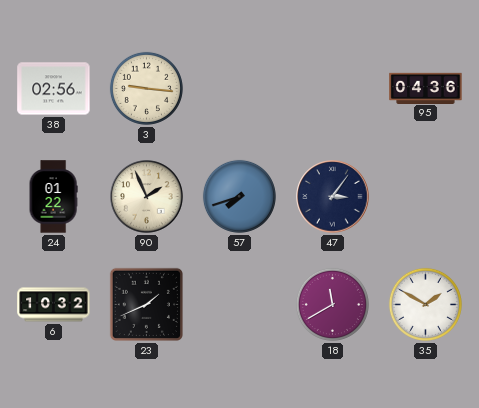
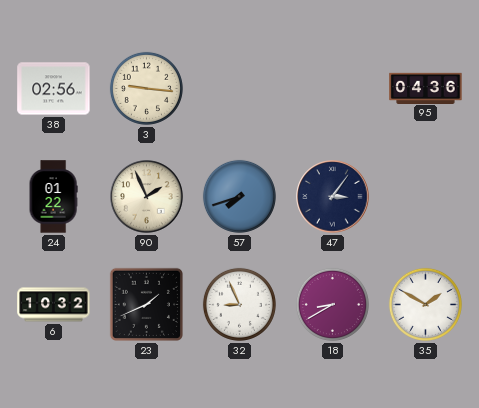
32: none -> 8:56 (239, 304)
18: 11:40 -> 8:40 (332, 304)
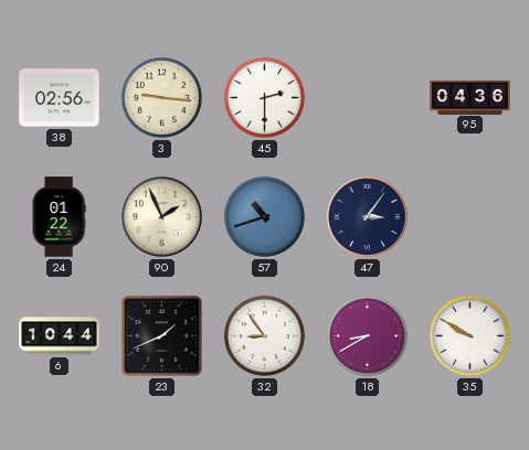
45: none -> 2:30 (264, 97)
57: 7:42 -> 10:42 (264, 216)
6: 10:32 -> 10:44 (60, 336)
32: 8:56 -> 8:54 (264, 335)
35: 1:50 -> 9:50 (469, 335)
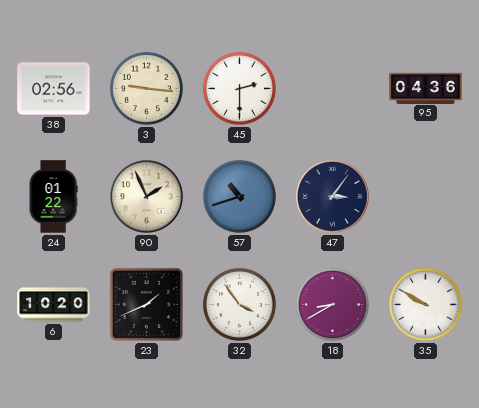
6: 10:44 -> 10:20 (54, 305)
32: 8:54 -> 3:54 (239, 304)
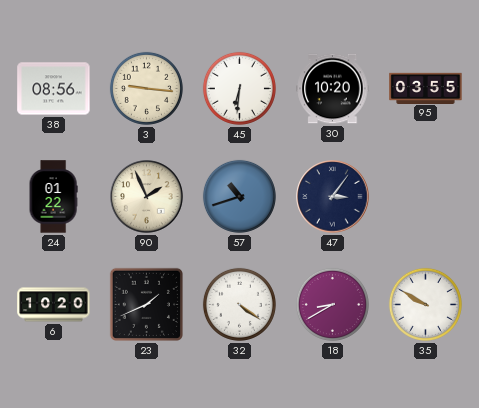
38: 02:56 -> 08:56 (54, 89)
45: 2:30 -> 6:31 (239, 88)
30: none -> 10:20 (333, 89)
95: 04:36 -> 03:55 (426, 88)
32: 3:54 -> 4:21 (239, 304)
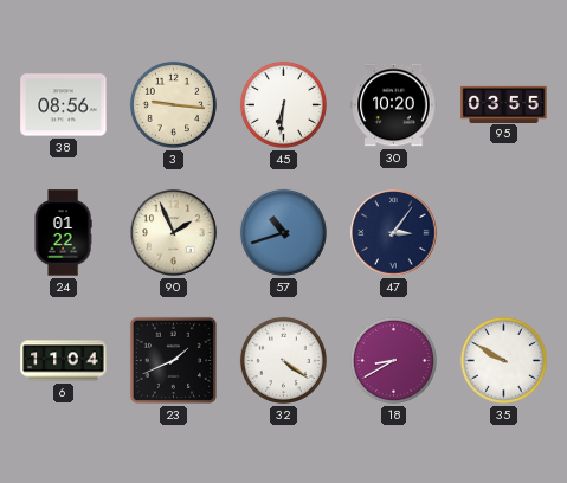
6: 10:20 -> 11:04 (64, 361)
